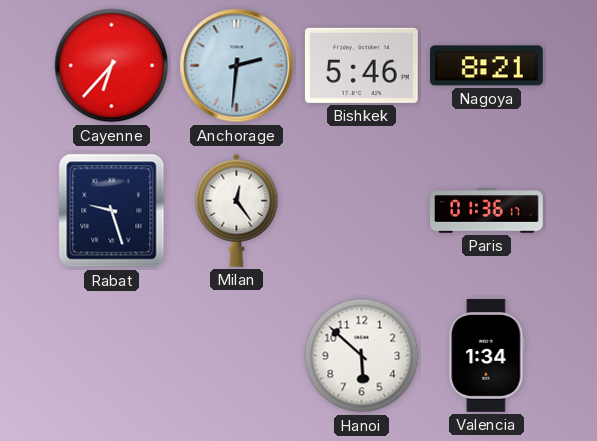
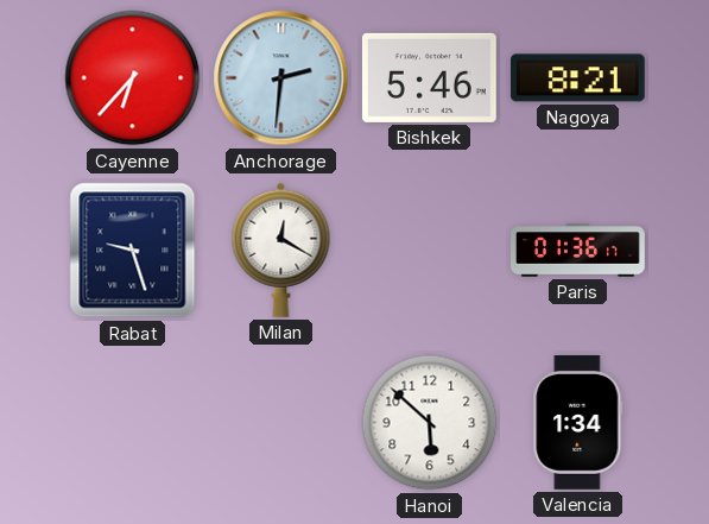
Milan: 12:24 -> 12:20 (281, 250)
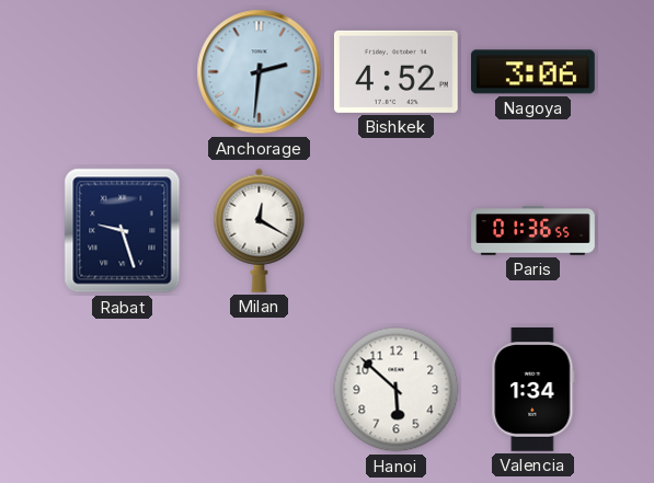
Cayenne: 6:37 -> none (133, 78)
Bishkek: 5:46 -> 4:52 (395, 71)
Nagoya: 8:21 -> 3:06 (532, 72)
Paris: 01:36:17 -> 01:36:55 (533, 231)
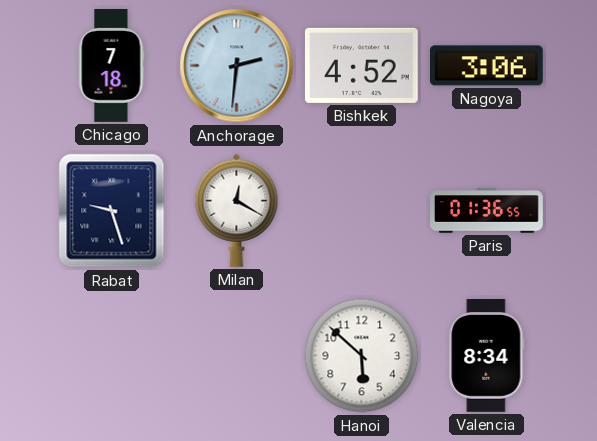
Chicago: none -> 7:18 (111, 66)
Valencia: 1:34 -> 8:34 (487, 356)
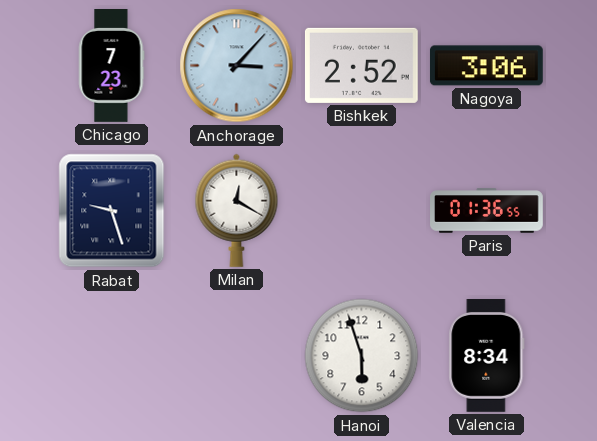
Chicago: 7:18 -> 7:23 (111, 66)
Anchorage: 2:31 -> 3:07 (237, 66)
Bishkek: 4:52 -> 2:52 (361, 65)
Hanoi: 5:52 -> 5:57 (362, 356)
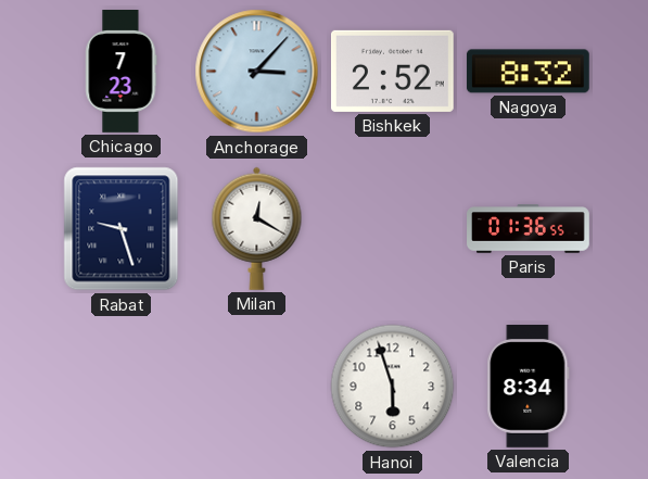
Nagoya: 3:06 -> 8:32 (528, 72)
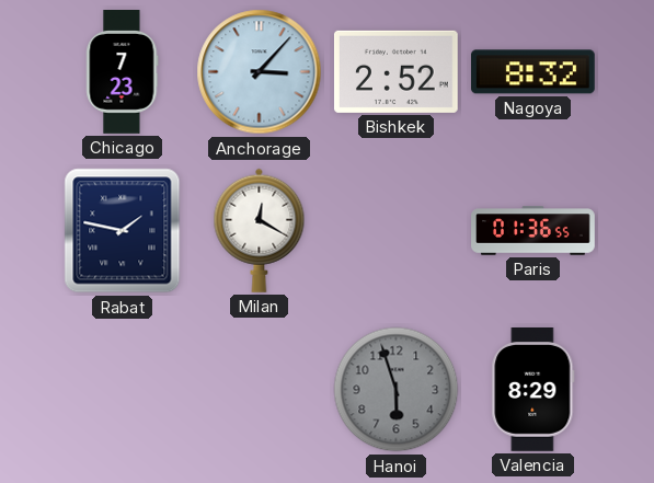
Rabat: 9:27 -> 1:47 (123, 231)
Hanoi dial: white -> grey (397, 390)
Valencia: 8:34 -> 8:29 (533, 390)
